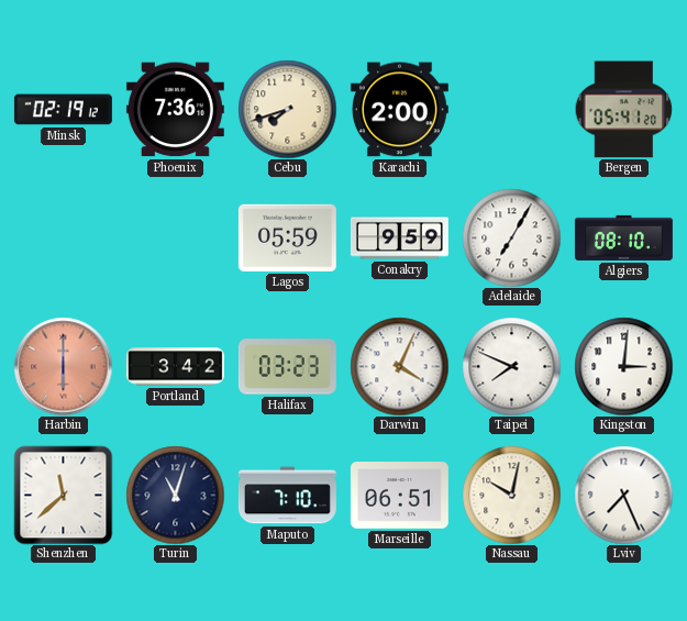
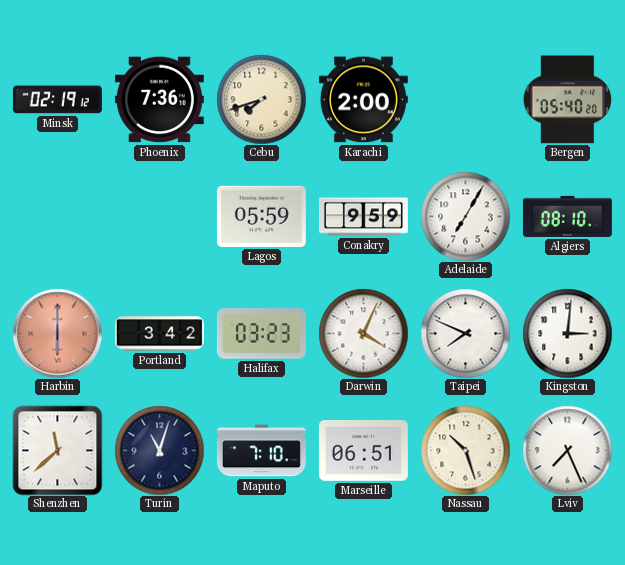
Bergen: 05:41 -> 05:40 (567, 100)
Nassau: 10:02 -> 10:27 (465, 450)
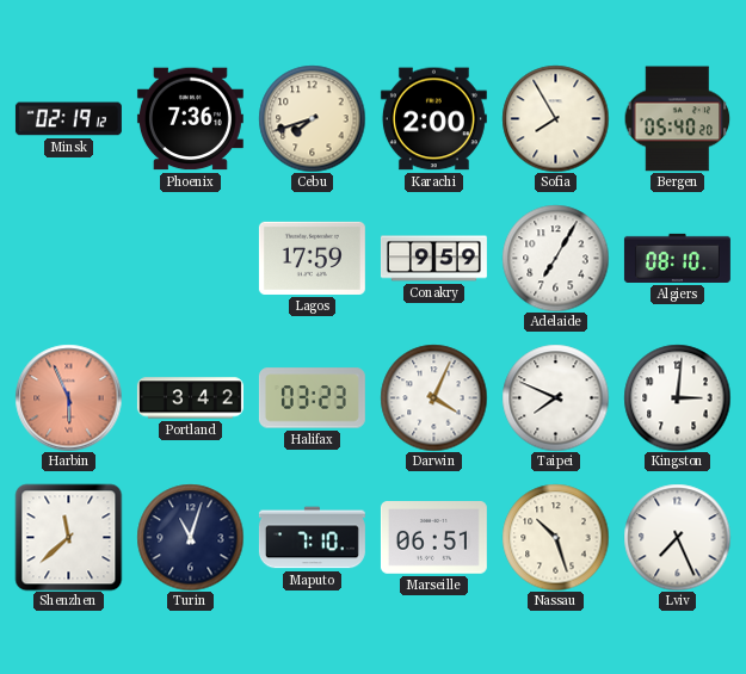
Sofia: none -> 7:55 (555, 118)
Lagos: 05:59 -> 17:59 (312, 258)
Harbin: 6:00 -> 5:56 (68, 397)
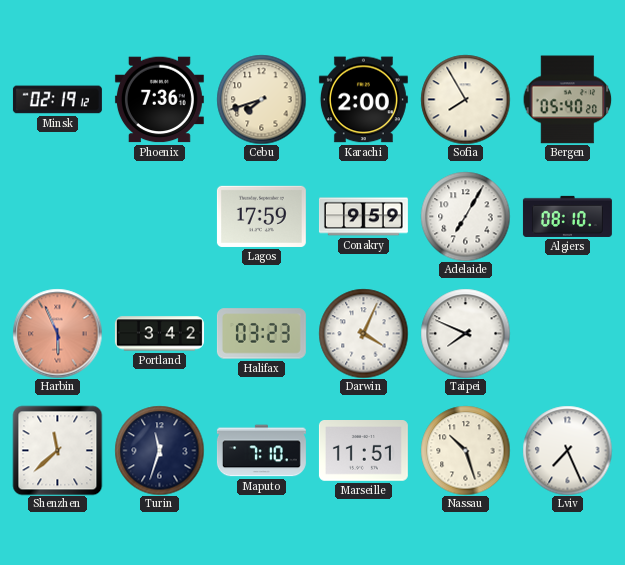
Kingston: 3:01 -> none (677, 397)
Turin: 11:03 -> 11:33 (159, 450)
Marseille: 06:51 -> 11:51 (363, 451)
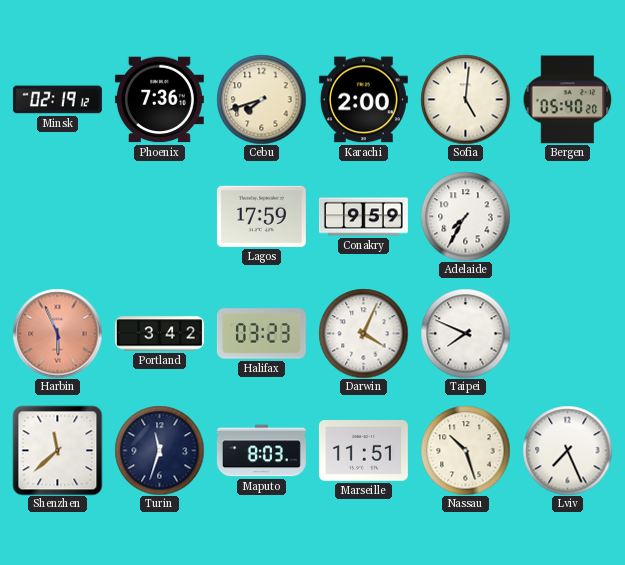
Sofia: 7:55 -> 5:01 (465, 99)
Adelaide: 7:05 -> 7:35 (465, 216)
Algiers: 08:10 -> none (567, 216)
Maputo: 7:10 -> 8:03 (261, 451)
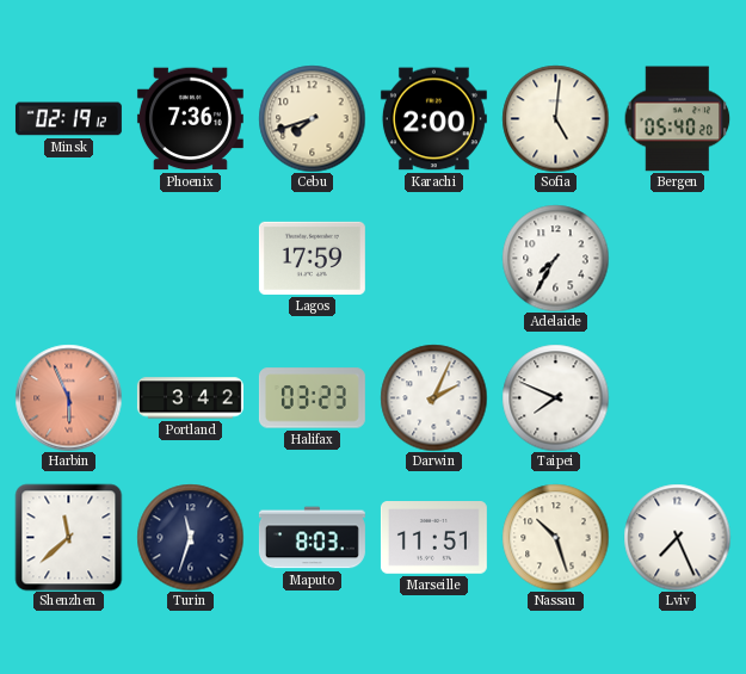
Conakry: 9:59 -> none (363, 217)
Darwin: 4:04 -> 2:04 (433, 397)
